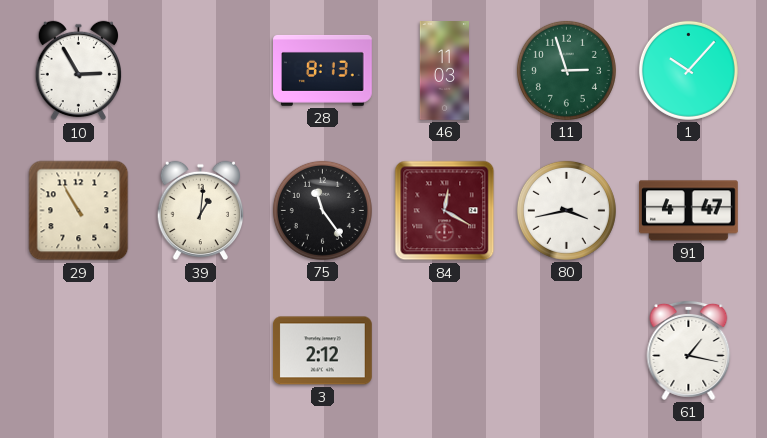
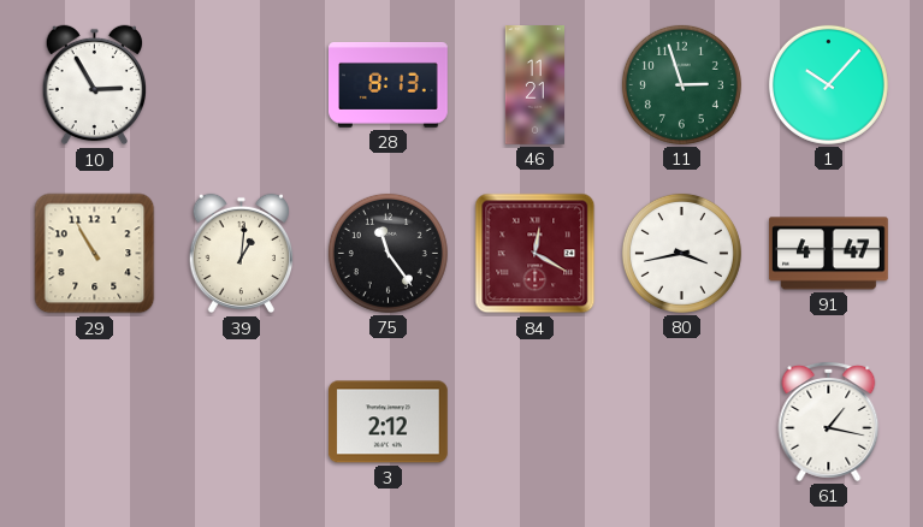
46: 11:03 -> 11:21 (534, 85)
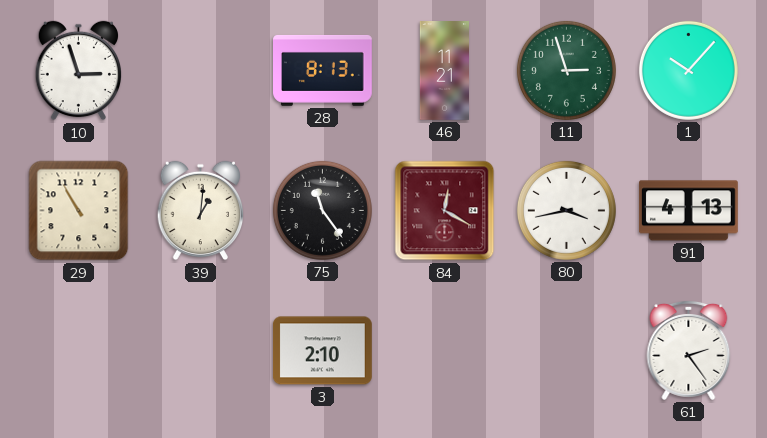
10: 2:55 -> 2:57 (78, 71)
91: 4:47 -> 4:13 (689, 211)
3: 2:12 -> 2:10 (322, 351)
61: 1:17 -> 2:24 (689, 350)
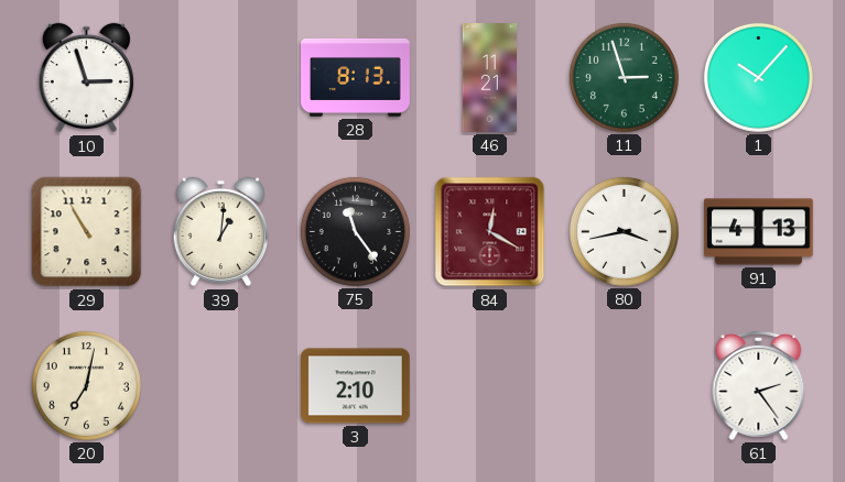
20: none -> 7:02 (86, 385)
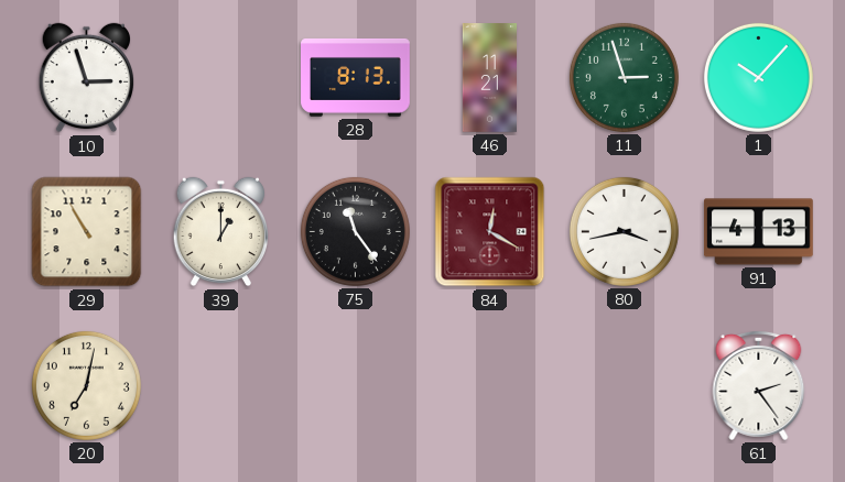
39: 1:01 -> 1:00 (220, 232)
3: 2:10 -> none (355, 386)
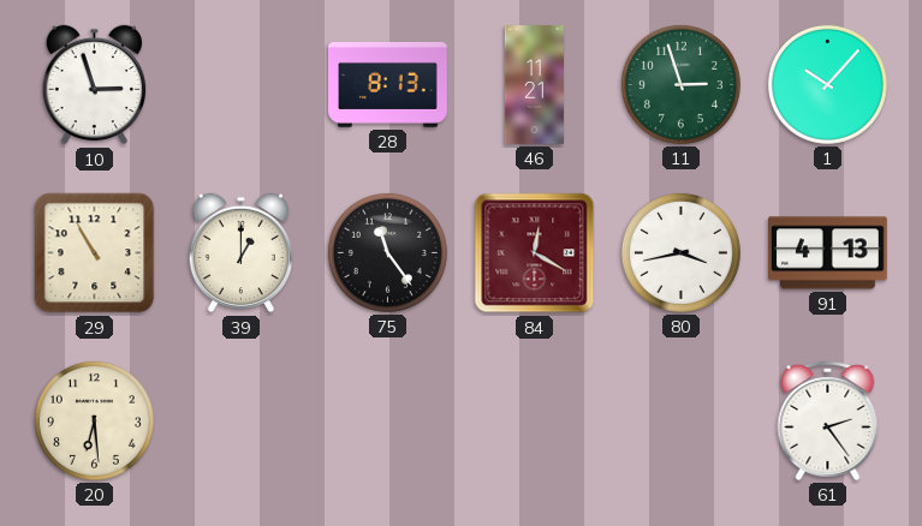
20: 7:02 -> 6:29 (94, 420)
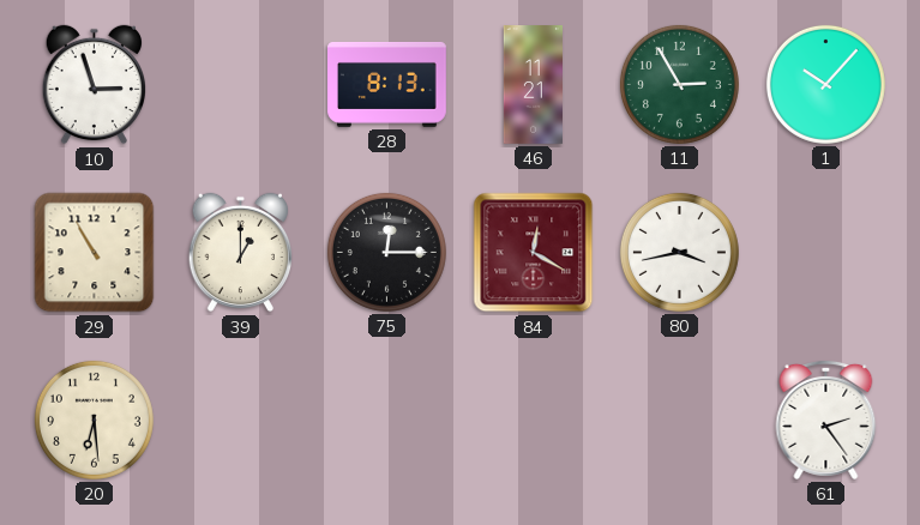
11: 2:57 -> 2:55 (679, 84)
75: 11:24 -> 12:15 (386, 252)
91: 4:13 -> none (828, 253)
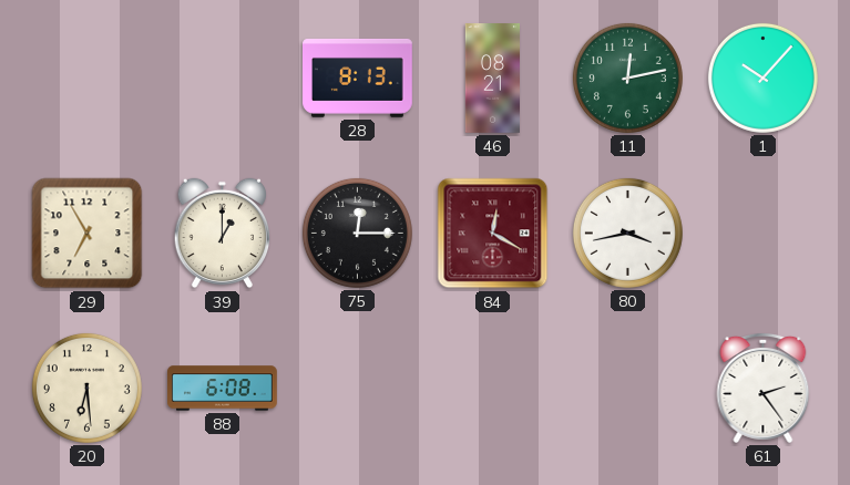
10: 2:57 -> none (94, 85)
46: 11:21 -> 08:21 (492, 79)
11: 2:55 -> 12:13 (627, 78)
29: 10:55 -> 6:55 (88, 234)
88: none -> 6:08 (223, 389)
